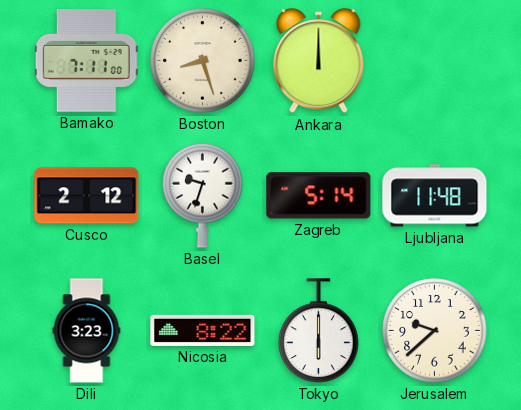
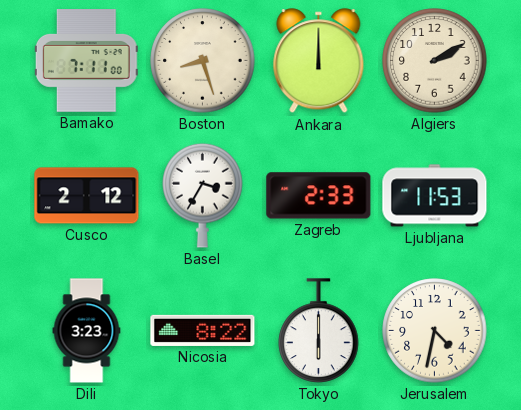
Algiers: none -> 2:10 (435, 61)
Basel: 9:33 -> 3:35 (203, 195)
Zagreb: 5:14 -> 2:33 (319, 196)
Ljubljana: 11:48 -> 11:53 (435, 196)
Jerusalem: 9:38 -> 4:32 (435, 331)
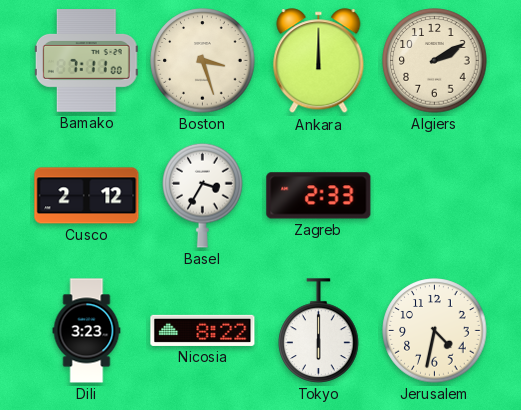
Boston: 8:27 -> 3:27 (203, 61)
Ljubljana: 11:53 -> none (435, 196)
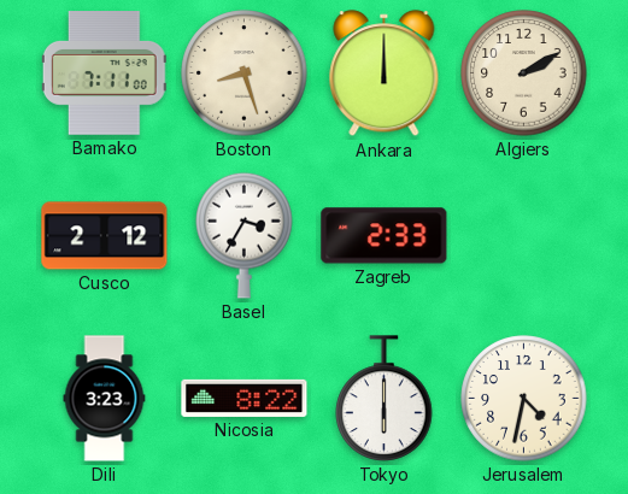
Boston: 3:27 -> 8:27 (245, 73)
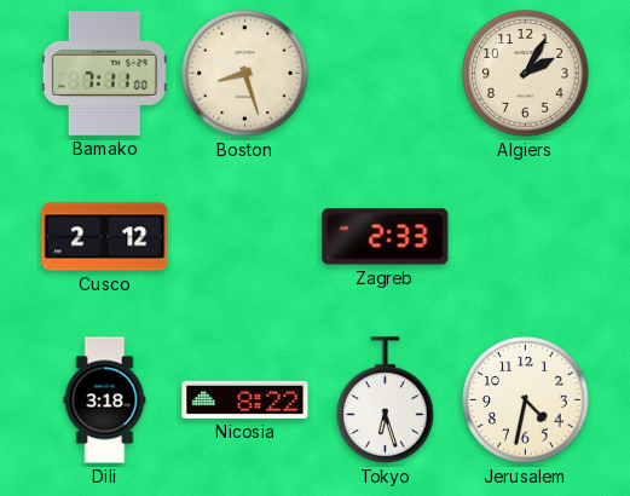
Ankara: 12:00 -> none (385, 73)
Algiers: 2:10 -> 2:05 (526, 74)
Basel: 3:35 -> none (245, 235)
Dili: 3:23 -> 3:18 (105, 400)
Tokyo: 6:00 -> 6:27 (386, 400)
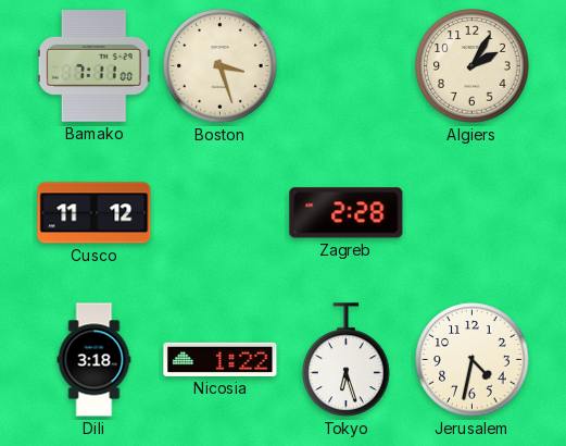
Boston: 8:27 -> 3:27 (221, 66)
Cusco: 2:12 -> 11:12 (95, 213)
Zagreb: 2:33 -> 2:28 (347, 213)
Nicosia: 8:22 -> 1:22 (221, 359)
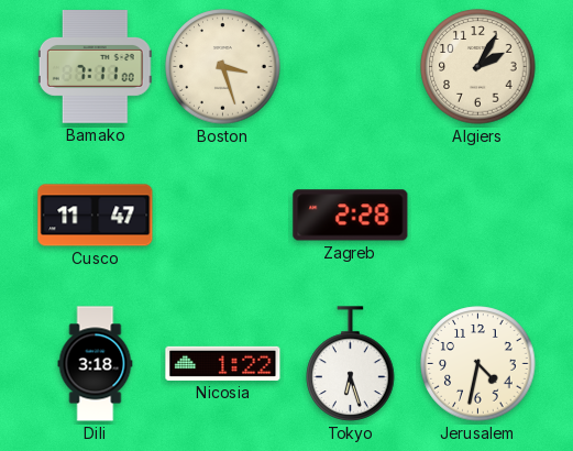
Cusco: 11:12 -> 11:47 (96, 216)
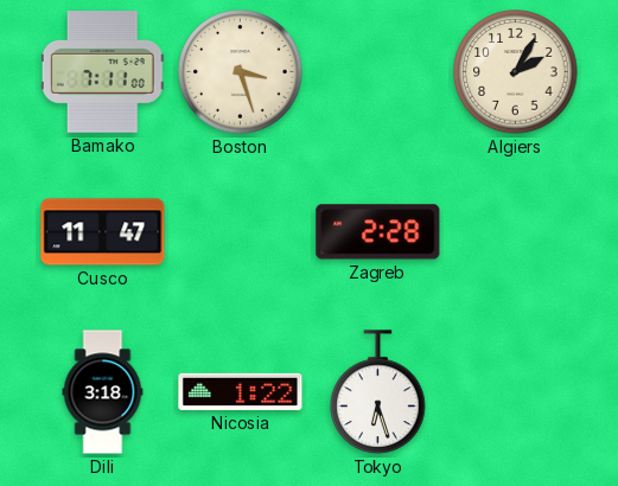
Jerusalem: 4:32 -> none (478, 364)
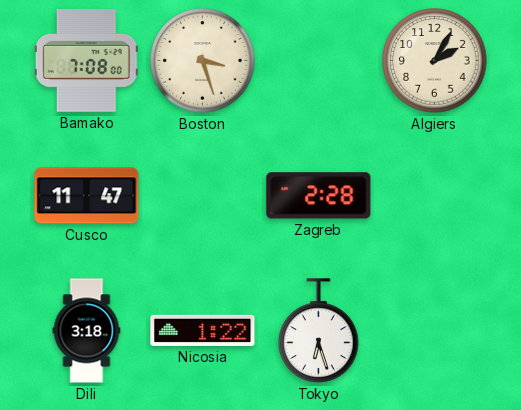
Bamako: 7:11 -> 7:08 (86, 61)
